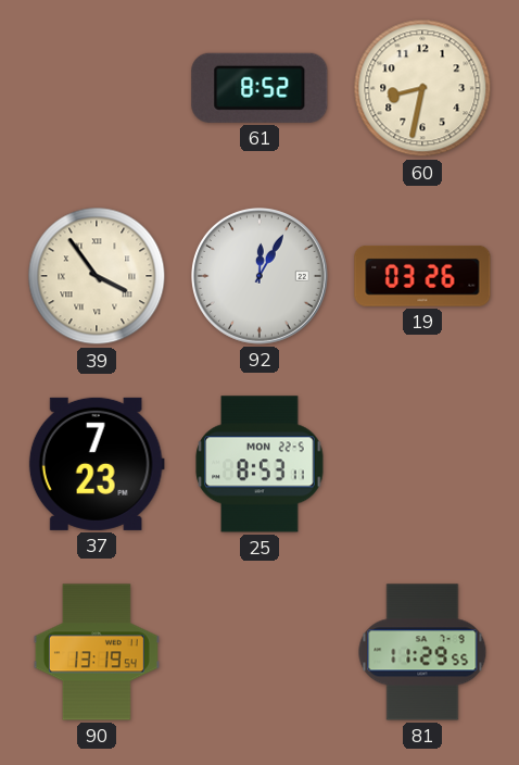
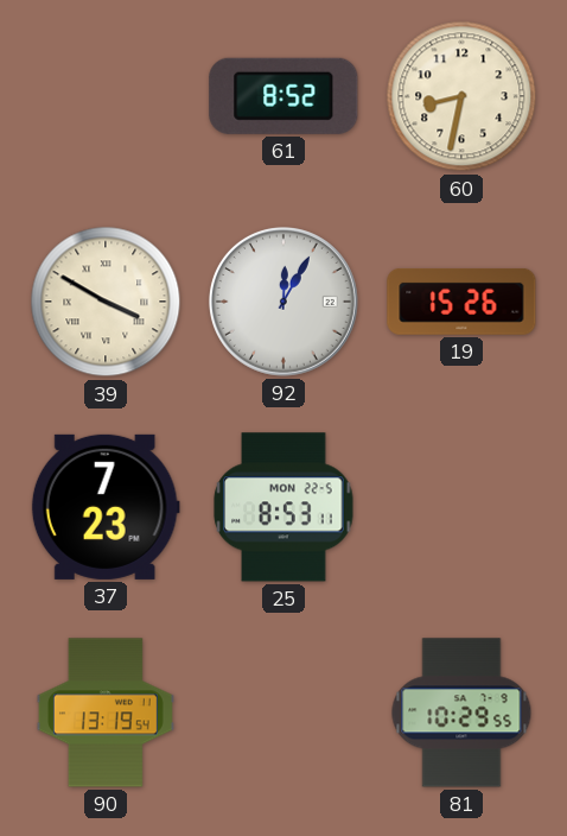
39: 3:54 -> 3:50 (106, 302)
19: 03:26 -> 15:26 (461, 302)
81: 11:29 -> 10:29 (461, 712)
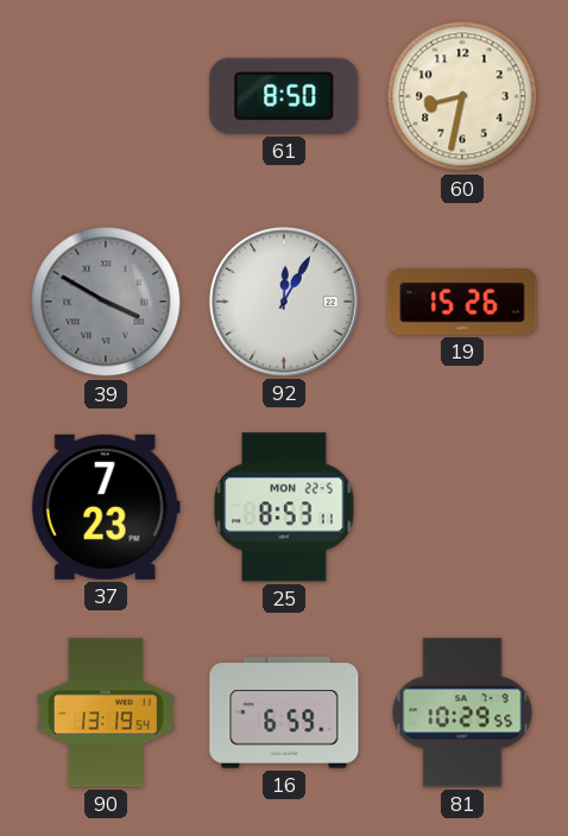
61: 8:52 -> 8:50 (284, 96)
39 dial: cream -> grey (106, 302)
16: none -> 6:59 (284, 712)
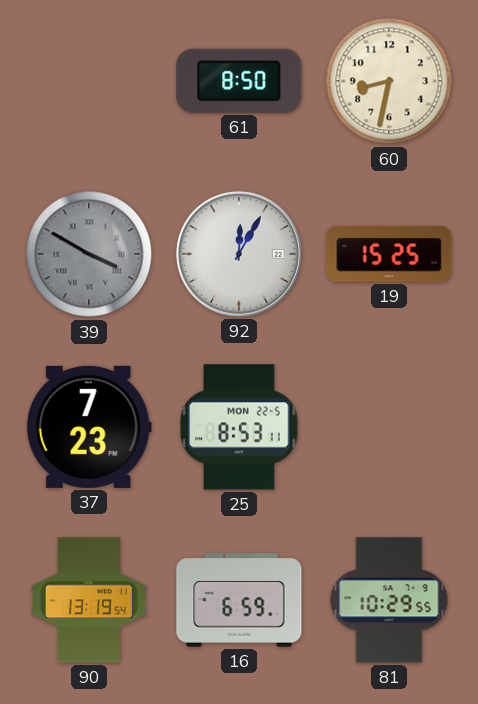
19: 15:26 -> 15:25 (389, 254)
